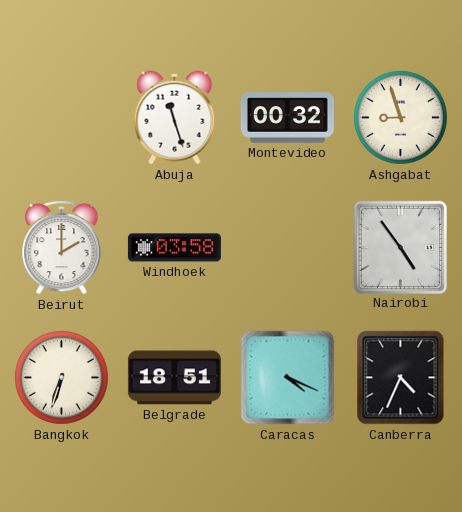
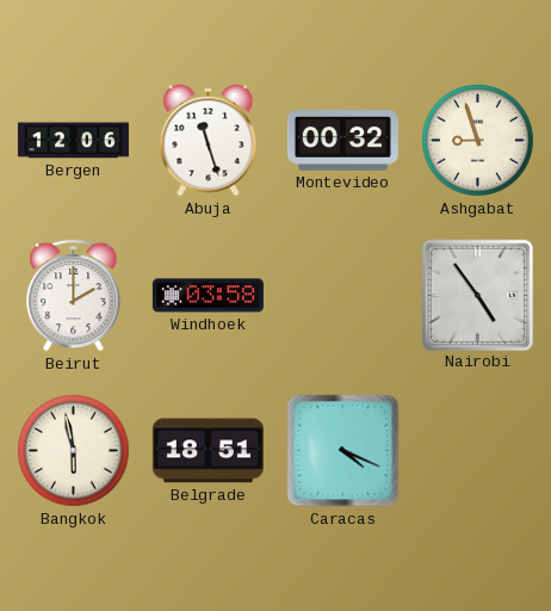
Bergen: none -> 12:06 (73, 141)
Bangkok: 6:33 -> 5:58 (74, 451)
Canberra: 4:34 -> none (401, 378)
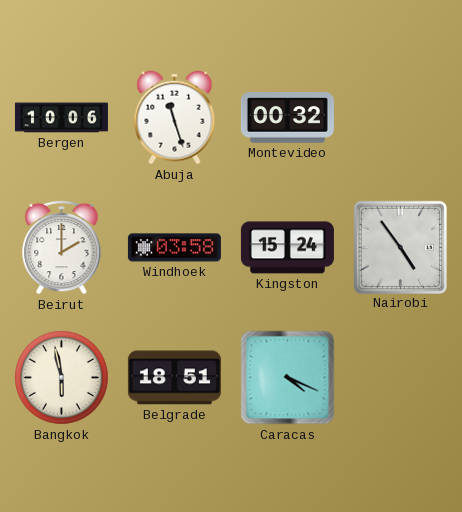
Bergen: 12:06 -> 10:06 (61, 118)
Ashgabat: 8:57 -> none (478, 141)
Kingston: none -> 15:24 (287, 248)
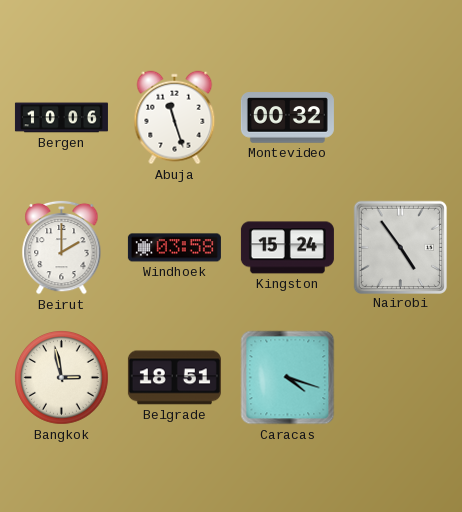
Bangkok: 5:58 -> 2:58 (62, 378)
Caracas: 4:19 -> 4:18 (288, 378)
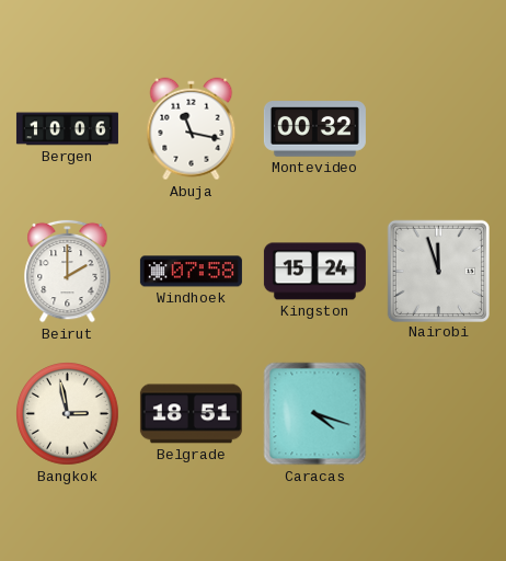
Abuja: 11:27 -> 11:17 (192, 129)
Windhoek: 03:58 -> 07:58 (191, 272)
Nairobi: 4:54 -> 11:57 (438, 271)
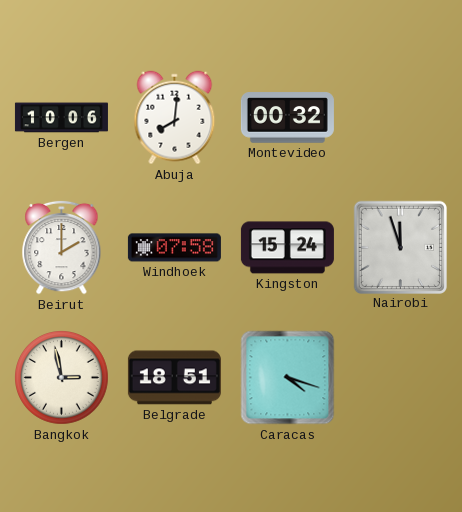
Abuja: 11:17 -> 8:01 (175, 118)
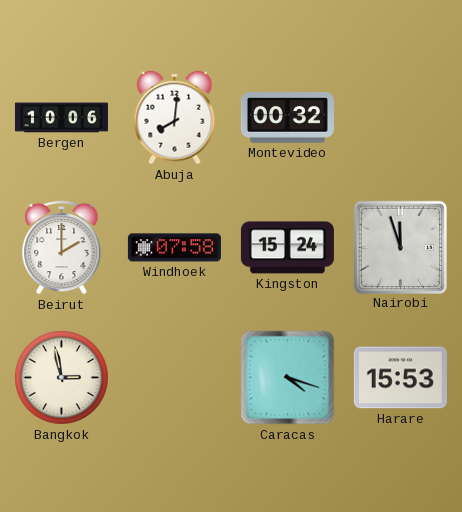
Belgrade: 18:51 -> none (174, 378)
Harare: none -> 15:53 (400, 378)
